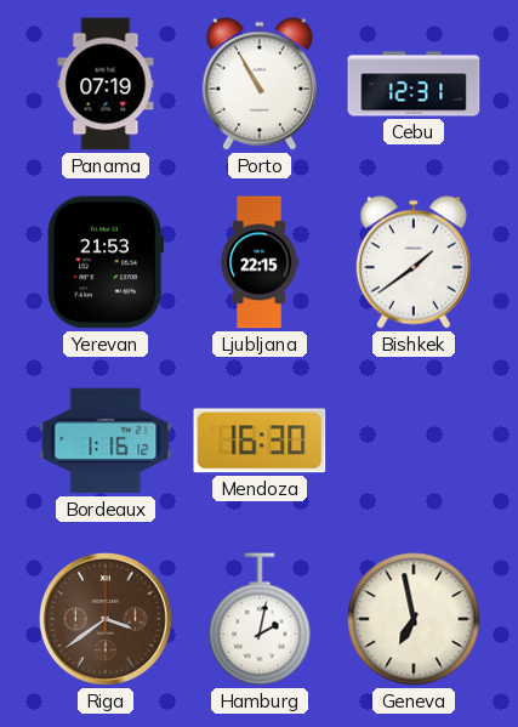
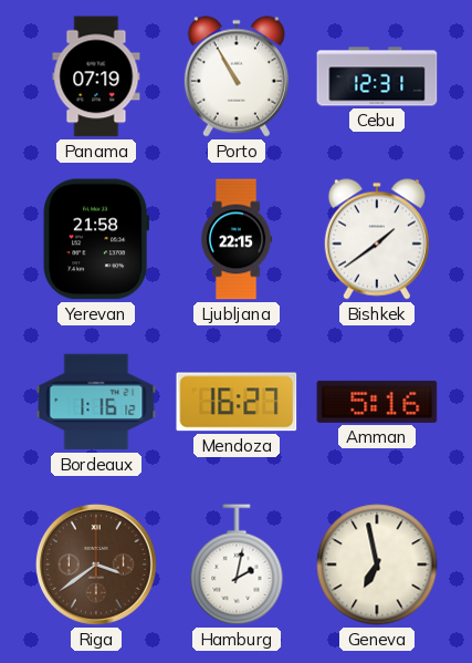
Yerevan: 21:53 -> 21:58 (96, 239)
Mendoza: 16:30 -> 16:27 (237, 402)
Amman: none -> 5:16 (377, 402)
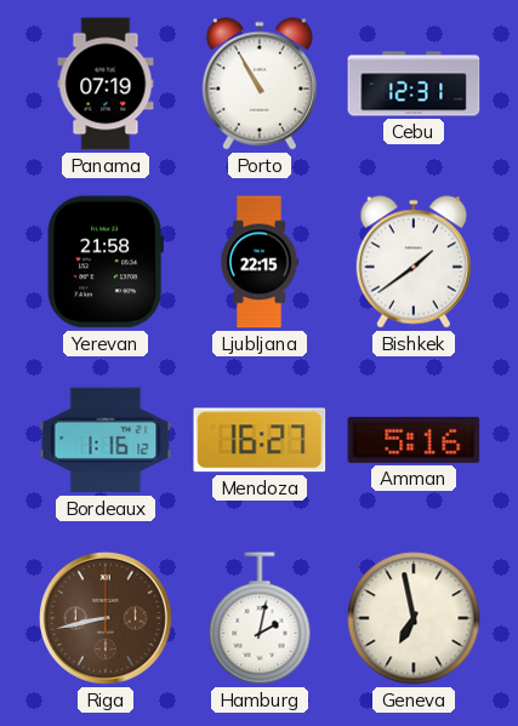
Riga: 3:39 -> 8:43 (106, 618)
